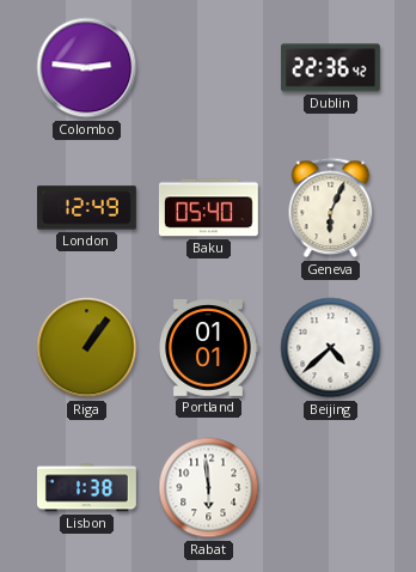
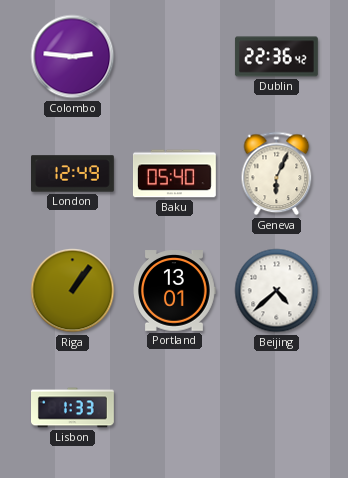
Portland: 01:01 -> 13:01 (174, 291)
Lisbon: 1:38 -> 1:33 (73, 408)
Rabat: 5:59 -> none (209, 488)
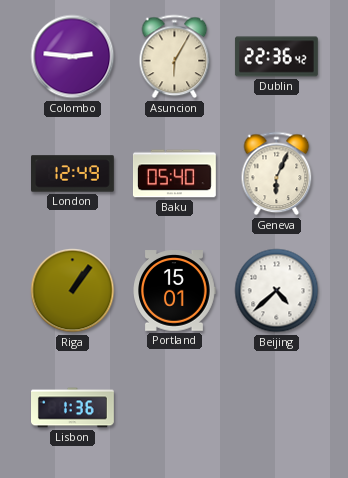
Asuncion: none -> 6:05 (175, 57)
Portland: 13:01 -> 15:01 (174, 291)
Lisbon: 1:33 -> 1:36 (73, 408)
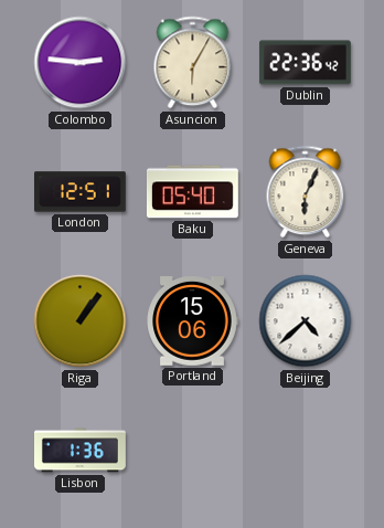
London: 12:49 -> 12:51 (81, 192)
Portland: 15:01 -> 15:06 (192, 321)
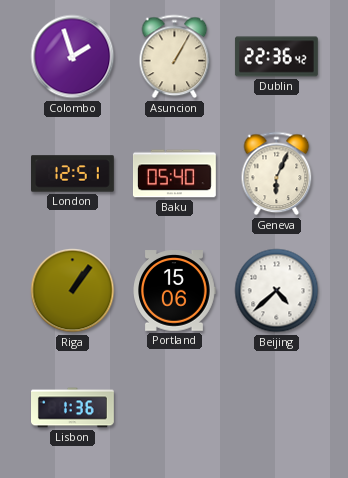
Colombo: 2:46 -> 1:57 (73, 57)
Asuncion: 6:05 -> 1:05 (175, 57)
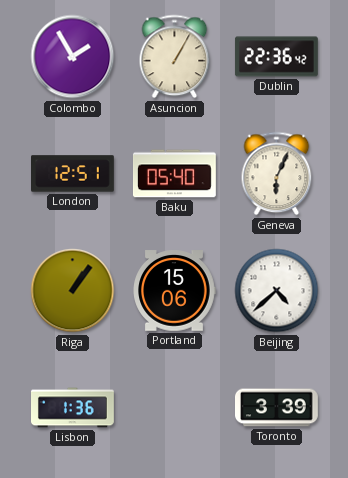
Colombo: 1:57 -> 1:55 (73, 57)
Toronto: none -> 3:39 (277, 408)
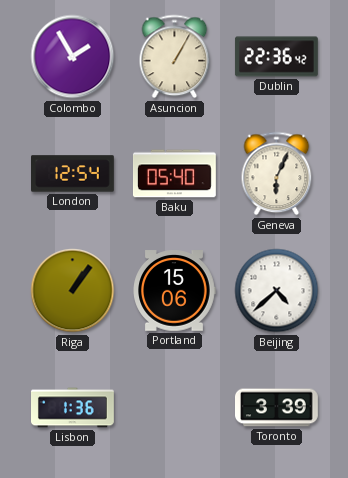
London: 12:51 -> 12:54 (73, 174)
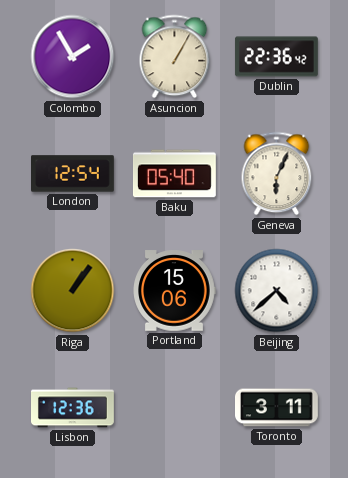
Lisbon: 1:36 -> 12:36 (73, 408)
Toronto: 3:39 -> 3:11 (277, 408)
